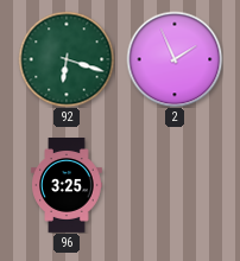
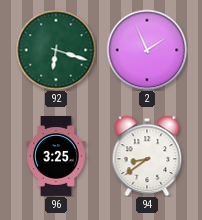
94: none -> 8:39 (147, 156)
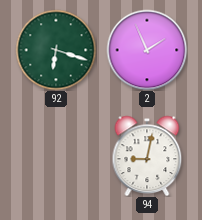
96: 3:25 -> none (56, 157)
94: 8:39 -> 9:02 (147, 156)
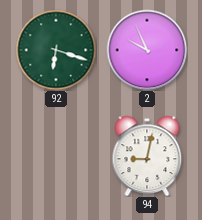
2: 1:56 -> 9:56 (147, 50)
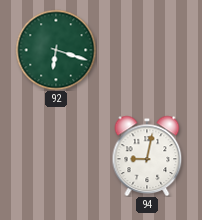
2: 9:56 -> none (147, 50)
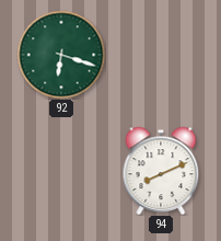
94: 9:02 -> 8:11 (161, 171)
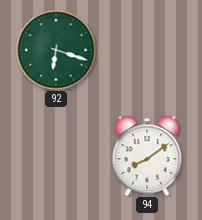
94: 8:11 -> 8:09 (147, 156)
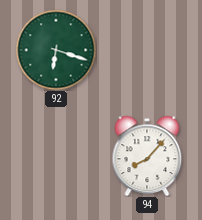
94: 8:09 -> 8:07 (147, 156)
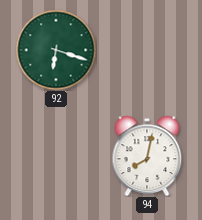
94: 8:07 -> 8:02 (147, 156)
